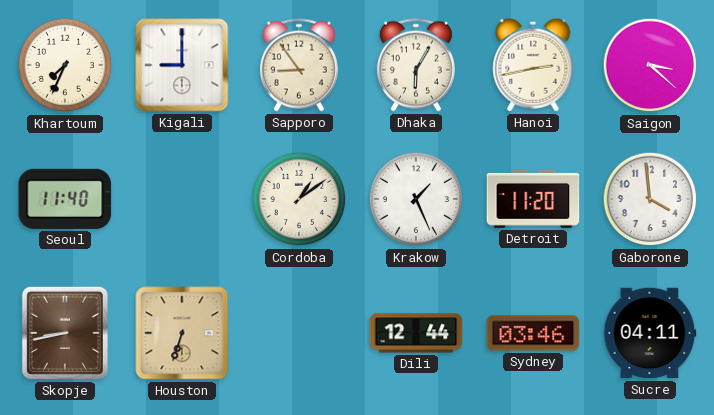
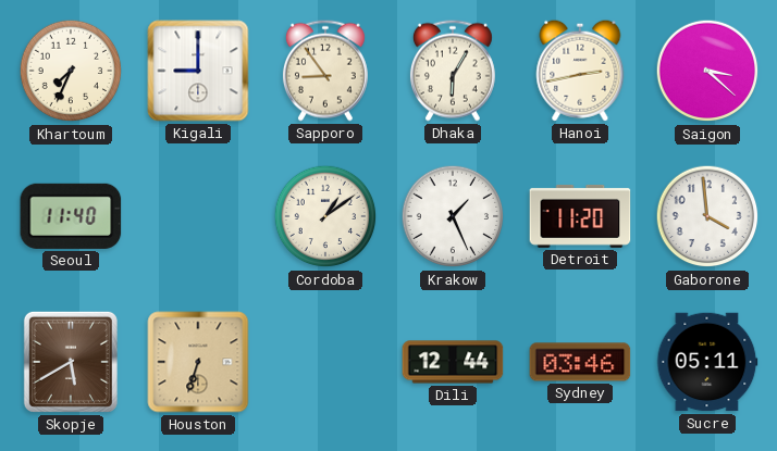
Skopje: 8:43 -> 5:40 (71, 362)
Sucre: 04:11 -> 05:11 (707, 362)
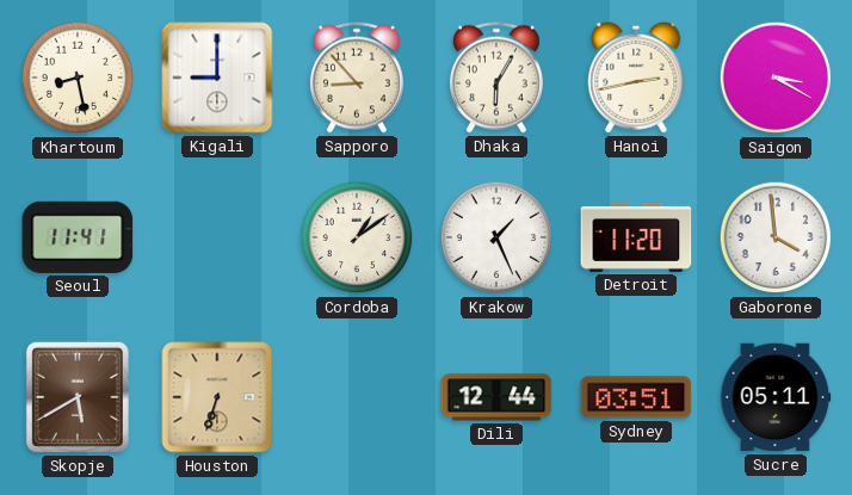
Khartoum: 7:34 -> 8:28 (78, 78)
Sapporo: 8:54 -> 8:53 (357, 78)
Saigon: 3:22 -> 3:20 (776, 78)
Seoul: 11:40 -> 11:41 (78, 237)
Sydney: 03:46 -> 03:51 (636, 397)
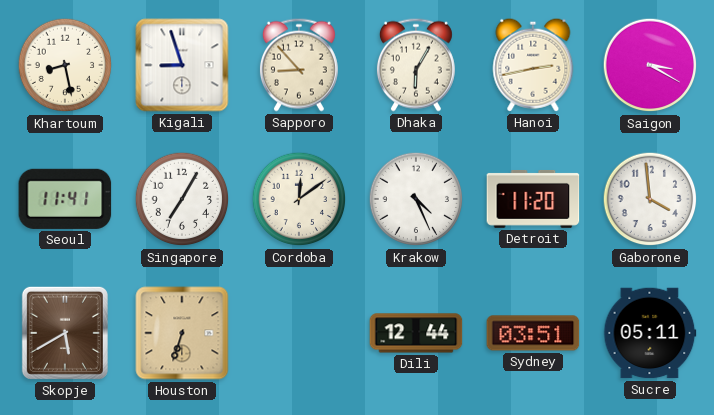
Kigali: 9:00 -> 8:57 (182, 65)
Singapore: none -> 7:05 (182, 199)
Cordoba: 1:09 -> 12:09 (299, 199)
Krakow: 1:26 -> 4:26 (416, 199)
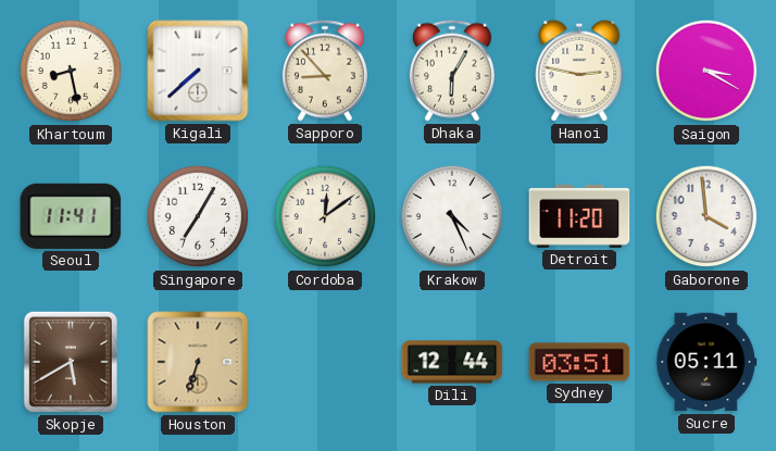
Kigali: 8:57 -> 7:38 (198, 71)
Hanoi: 2:43 -> 2:47 (579, 71)
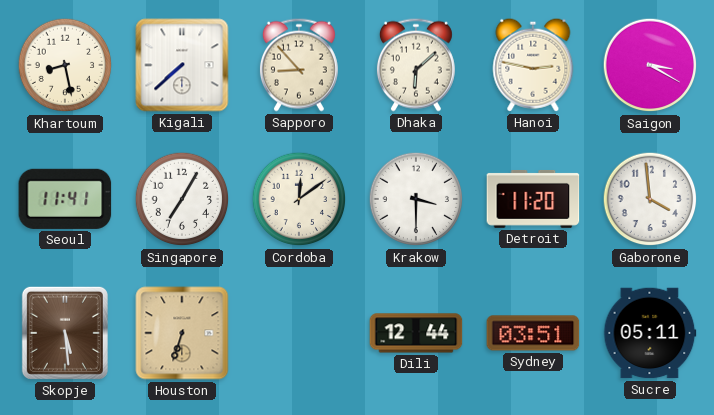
Dhaka: 6:05 -> 6:08 (416, 65)
Krakow: 4:26 -> 3:30 (416, 199)
Skopje: 5:40 -> 5:29 (65, 333)
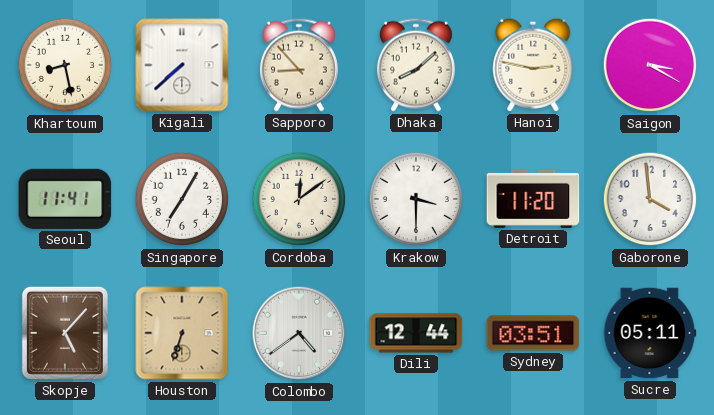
Dhaka: 6:08 -> 8:08 (416, 65)
Skopje: 5:29 -> 5:07 (65, 333)
Colombo: none -> 4:39 (299, 333)
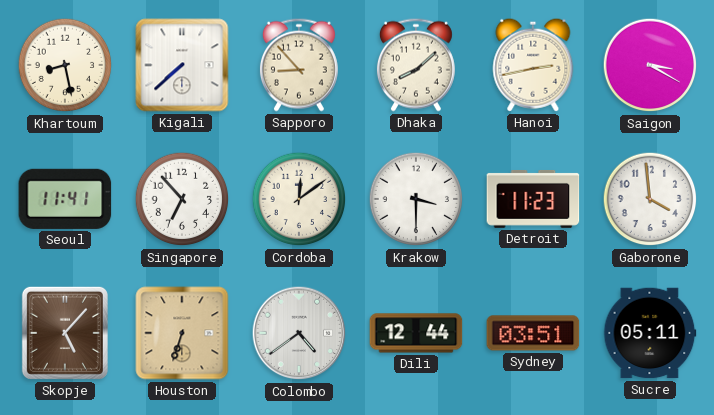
Hanoi: 2:47 -> 2:43 (533, 65)
Singapore: 7:05 -> 6:53 (182, 199)
Detroit: 11:20 -> 11:23 (533, 199)
